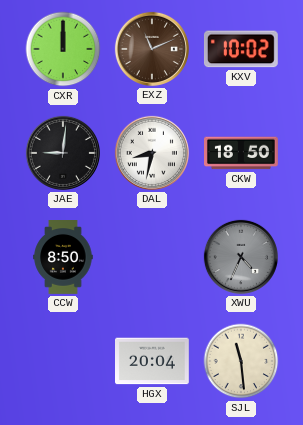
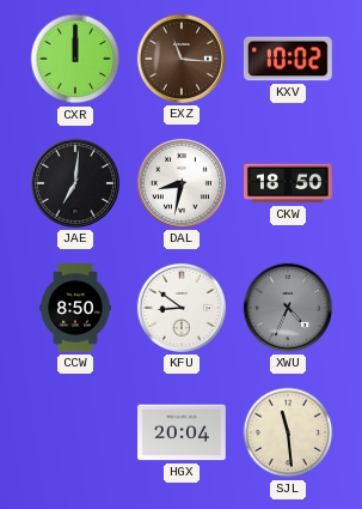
EXZ: 11:11 -> 11:16 (182, 59)
JAE: 9:01 -> 7:01 (75, 183)
KFU: none -> 8:51 (182, 308)
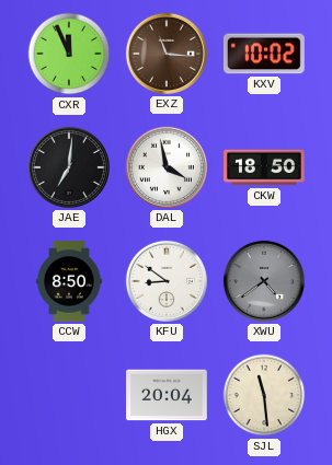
CXR: 12:00 -> 11:56 (69, 54)
DAL: 8:32 -> 3:58 (167, 167)
XWU: 4:34 -> 4:39 (264, 281)
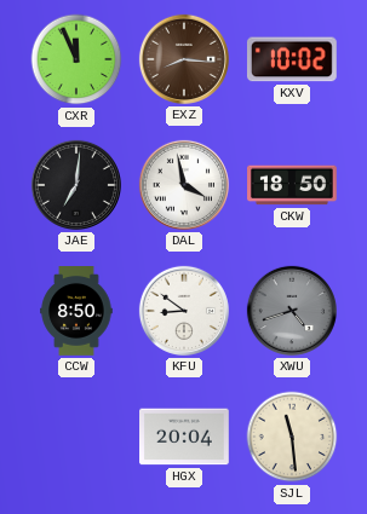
EXZ: 11:16 -> 8:16 (184, 59)
XWU: 4:39 -> 4:42 (292, 311)
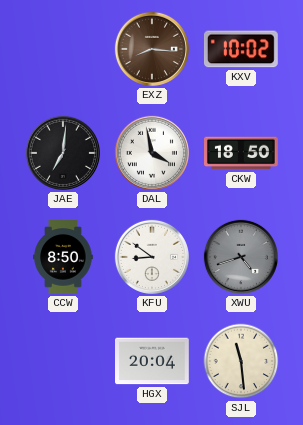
CXR: 11:56 -> none (76, 59)
